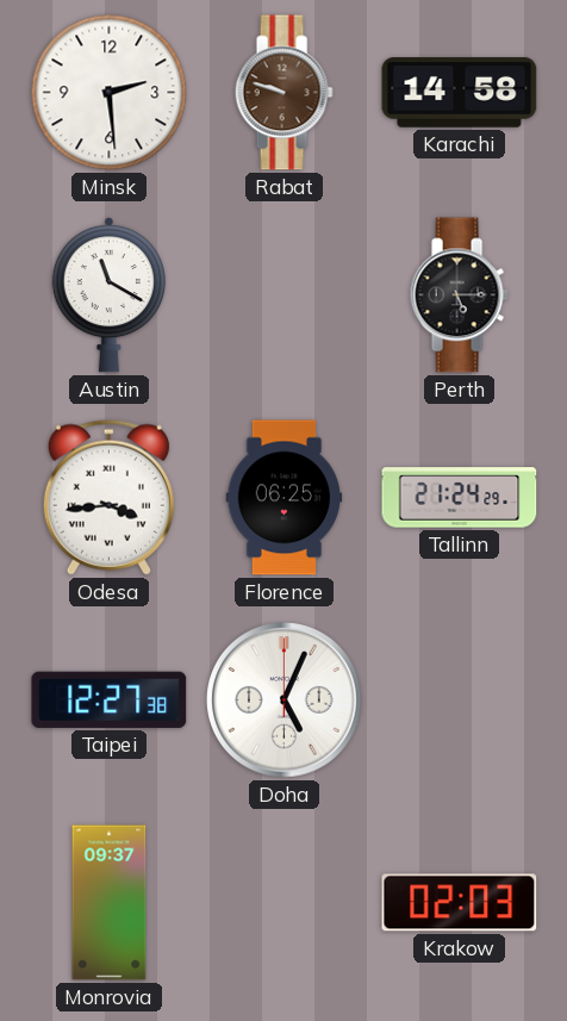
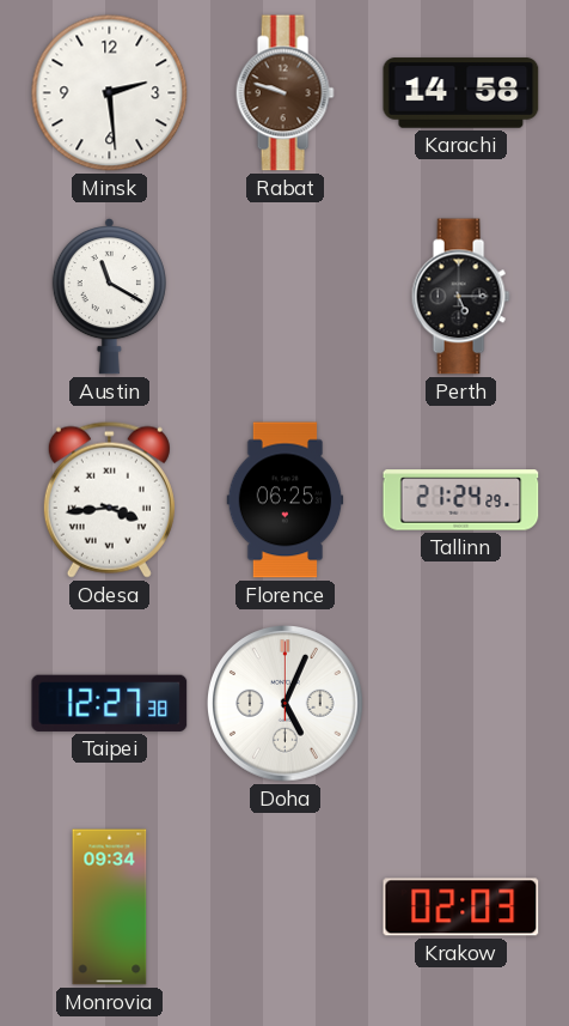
Monrovia: 09:37 -> 09:34 (110, 907)
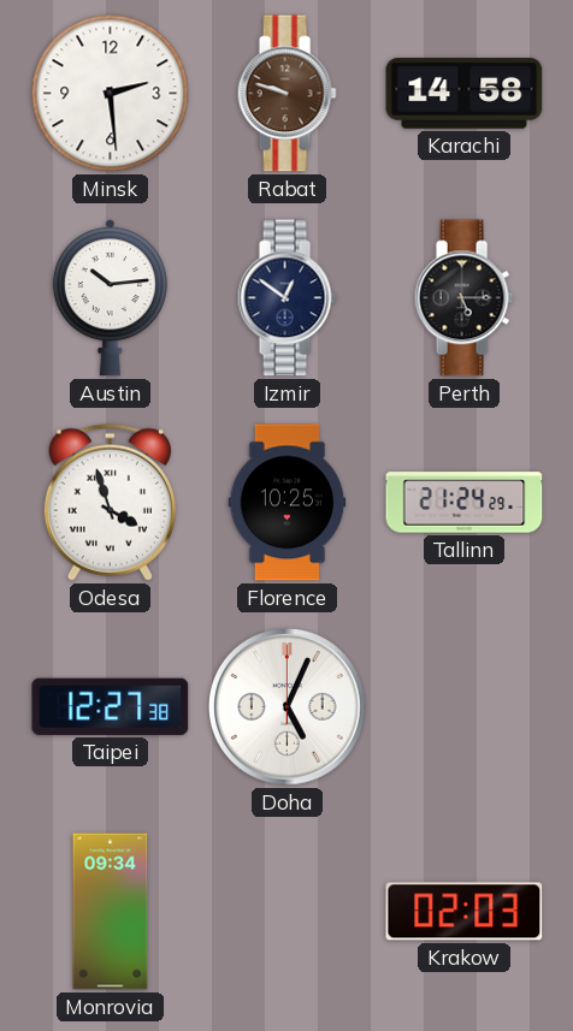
Austin: 11:20 -> 10:14 (110, 298)
Izmir: none -> 12:51 (286, 298)
Odesa: 3:44 -> 3:57 (110, 502)
Florence: 06:25 -> 10:25 (288, 503)
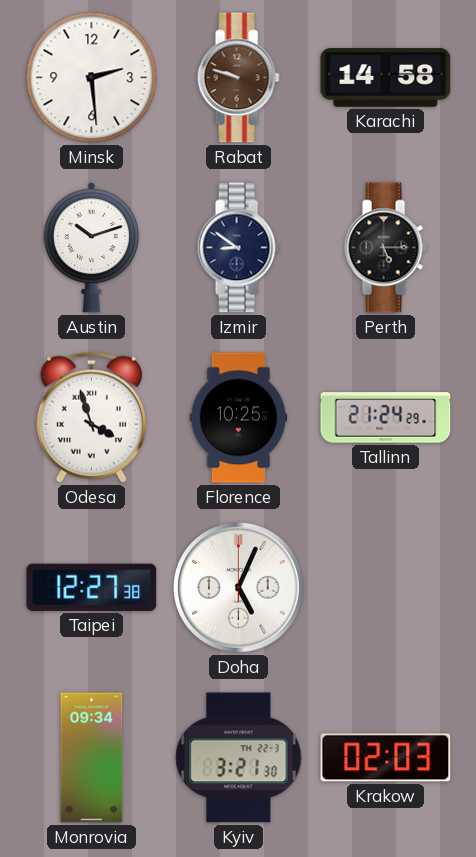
Austin: 10:14 -> 10:12 (91, 248)
Izmir: 12:51 -> 8:51 (238, 248)
Kyiv: none -> 3:21 (239, 758)
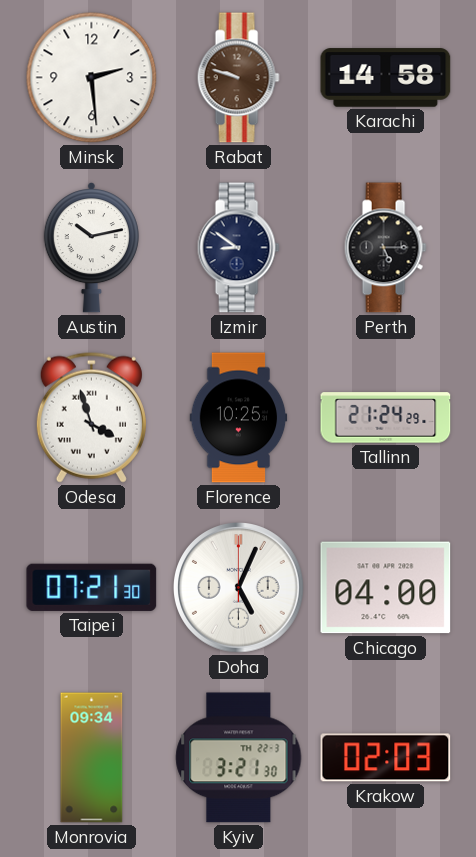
Austin: 10:12 -> 10:13 (91, 248)
Taipei: 12:27 -> 07:21 (92, 587)
Chicago: none -> 04:00 (386, 588)
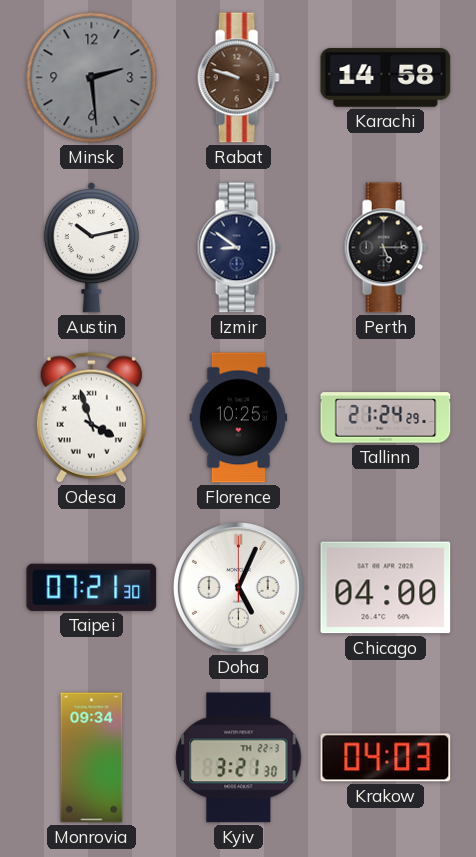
Minsk dial: white -> grey (92, 78)
Krakow: 02:03 -> 04:03 (386, 758)
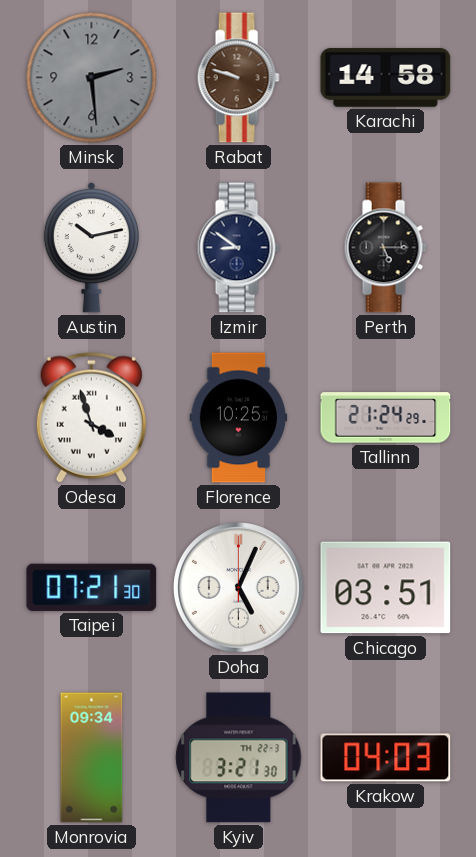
Chicago: 04:00 -> 03:51 (386, 588)
